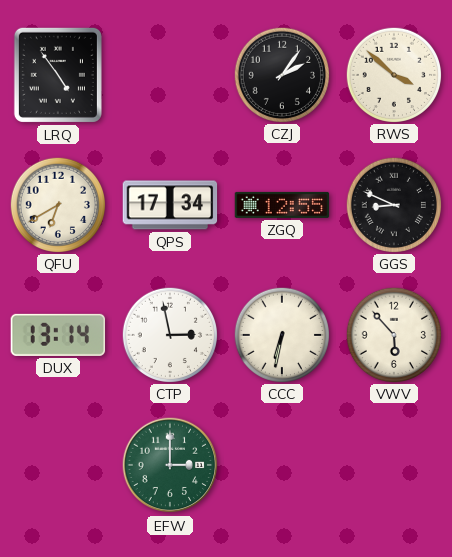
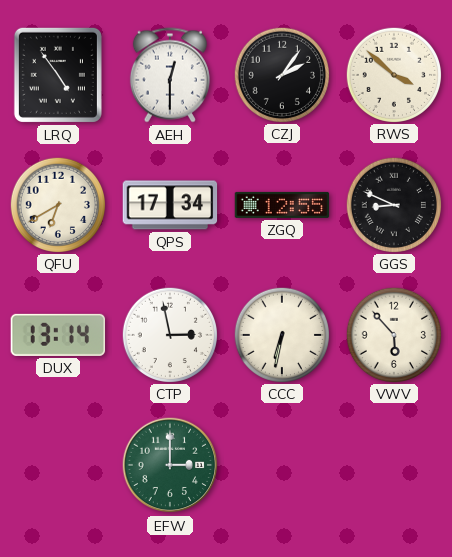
AEH: none -> 12:30 (170, 75)
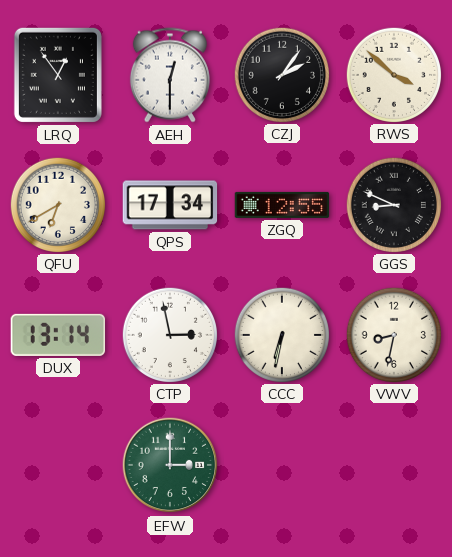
LRQ: 4:54 -> 12:54 (58, 75)
VWV: 5:53 -> 8:32 (393, 334)
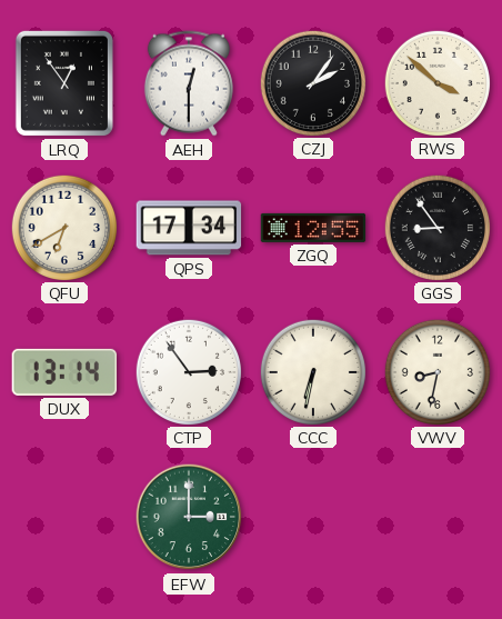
GGS: 8:49 -> 8:54 (436, 227)
CTP: 2:58 -> 2:54 (188, 371)
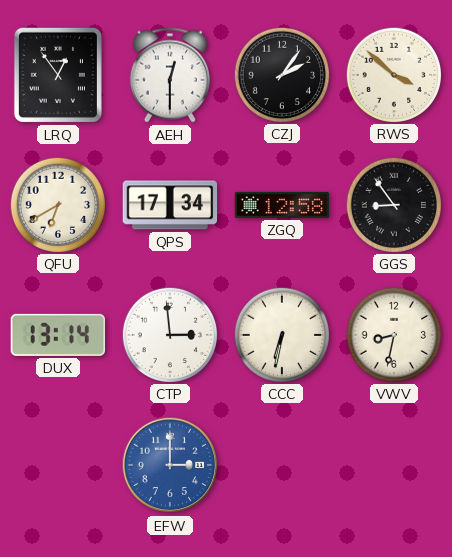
ZGQ: 12:55 -> 12:58 (282, 205)
CTP: 2:54 -> 2:59 (169, 334)
EFW dial: green -> blue (170, 465)
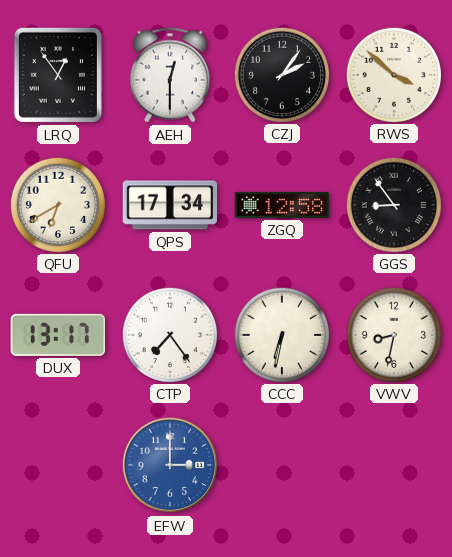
DUX: 13:14 -> 13:17 (58, 335)
CTP: 2:59 -> 7:24 (169, 334)
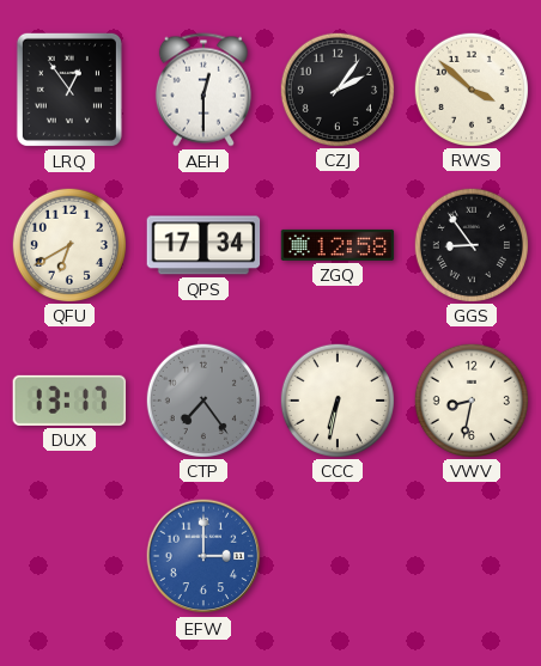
CTP dial: white -> grey (202, 399)
